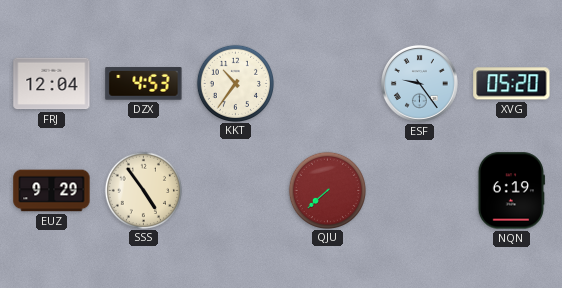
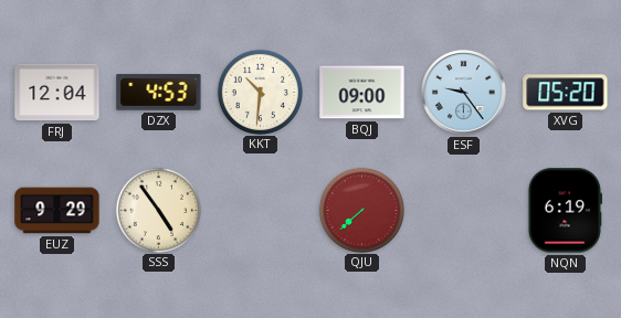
KKT: 10:36 -> 10:31 (260, 92)
BQJ: none -> 09:00 (362, 93)
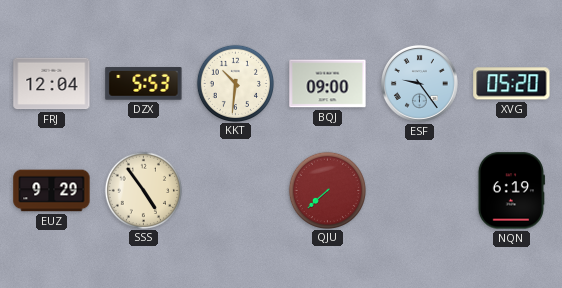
DZX: 4:53 -> 5:53 (144, 84)
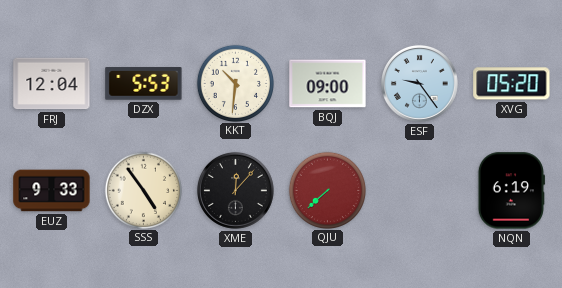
EUZ: 9:29 -> 9:33 (52, 191)
XME: none -> 12:07 (235, 190)
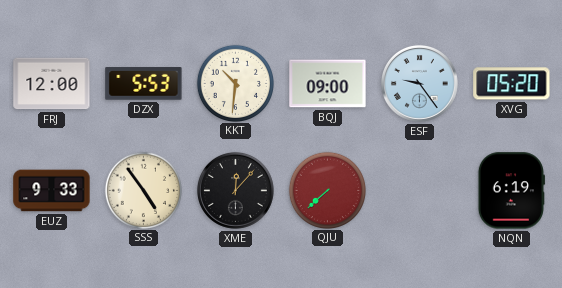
FRJ: 12:04 -> 12:00 (52, 84)
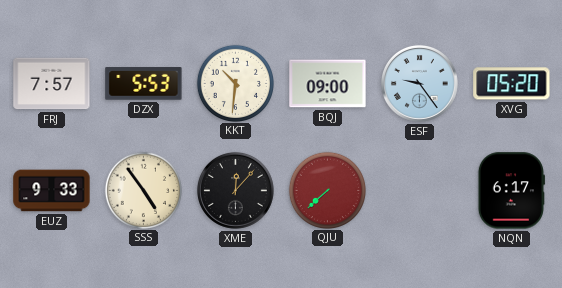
FRJ: 12:00 -> 7:57 (52, 84)
NQN: 6:19 -> 6:17 (511, 191)
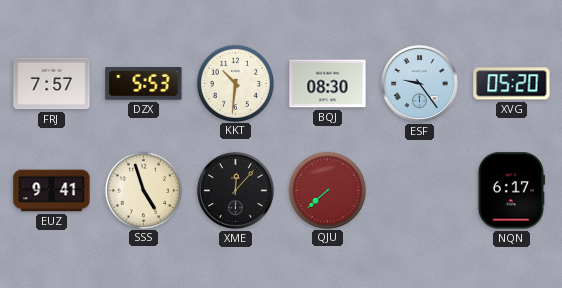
BQJ: 09:00 -> 08:30 (328, 84)
EUZ: 9:33 -> 9:41 (52, 191)
SSS: 4:54 -> 4:57 (143, 190)
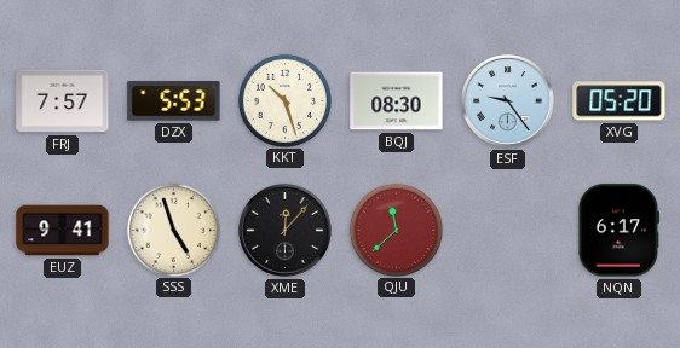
KKT: 10:31 -> 10:27 (284, 100)
QJU: 7:38 -> 11:38 (396, 230)
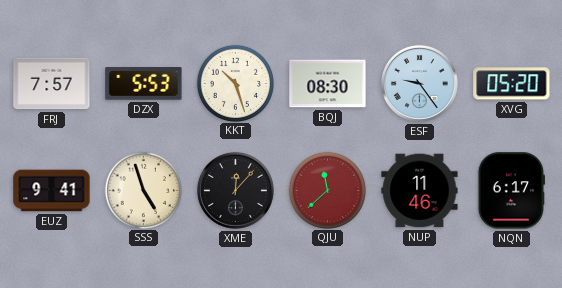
NUP: none -> 11:46 (420, 191)
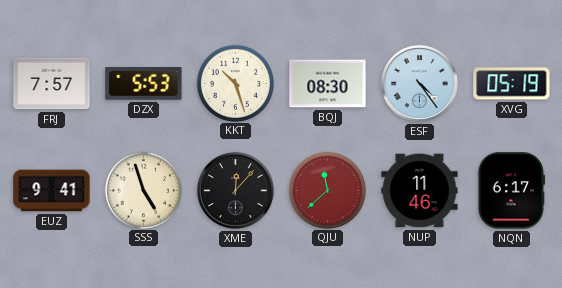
ESF: 9:24 -> 4:24 (419, 83)
XVG: 05:20 -> 05:19 (512, 84)
